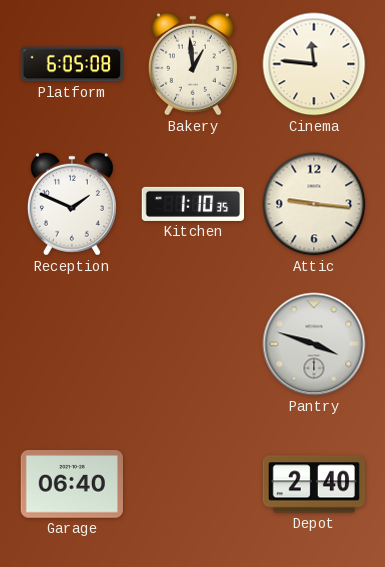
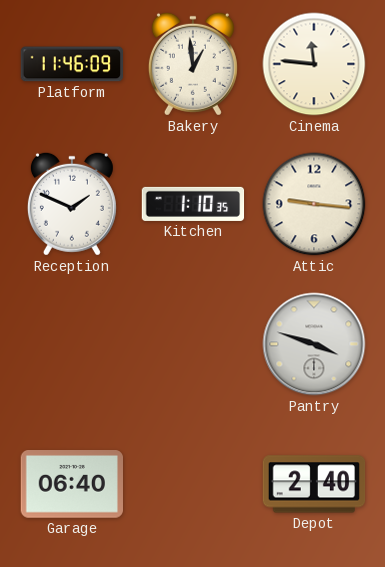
Platform: 6:05 -> 11:46 (71, 64)
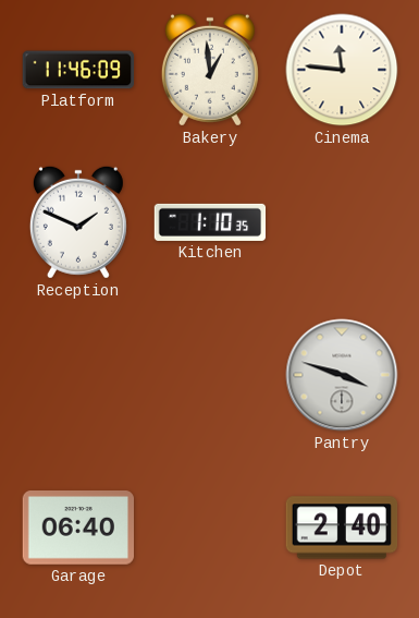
Attic: 9:16 -> none (314, 204)
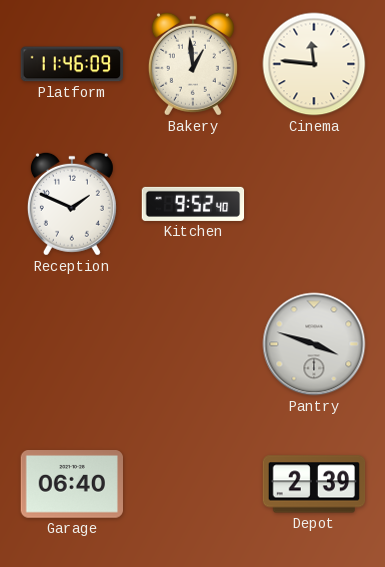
Kitchen: 1:10 -> 9:52 (193, 204)
Depot: 2:40 -> 2:39 (314, 484)
